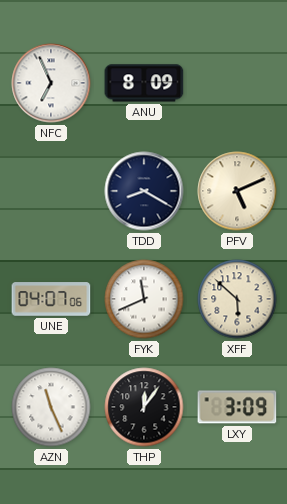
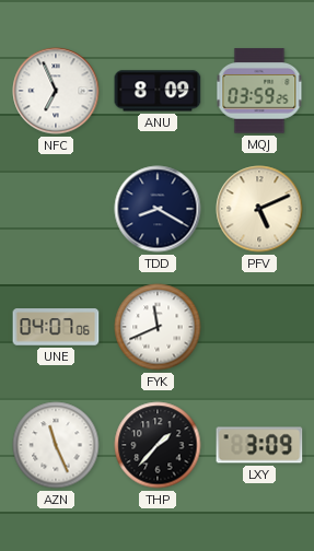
MQJ: none -> 03:59 (259, 91)
XFF: 5:52 -> none (237, 299)
THP: 12:06 -> 1:37 (158, 445)
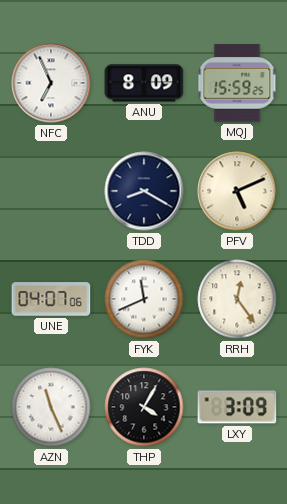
MQJ: 03:59 -> 15:59 (237, 83)
RRH: none -> 12:24 (237, 299)
THP: 1:37 -> 4:05 (144, 407)
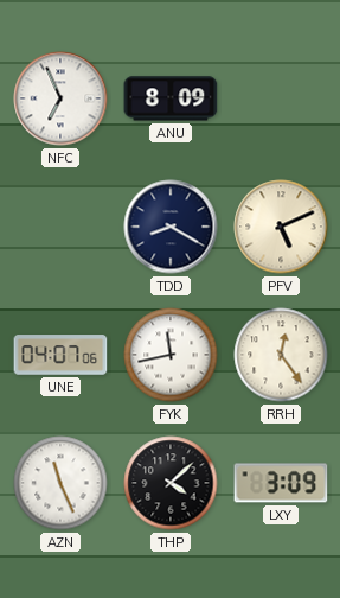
MQJ: 15:59 -> none (237, 83)
FYK: 11:41 -> 11:43 (171, 355)
THP: 4:05 -> 4:08 (171, 483)
